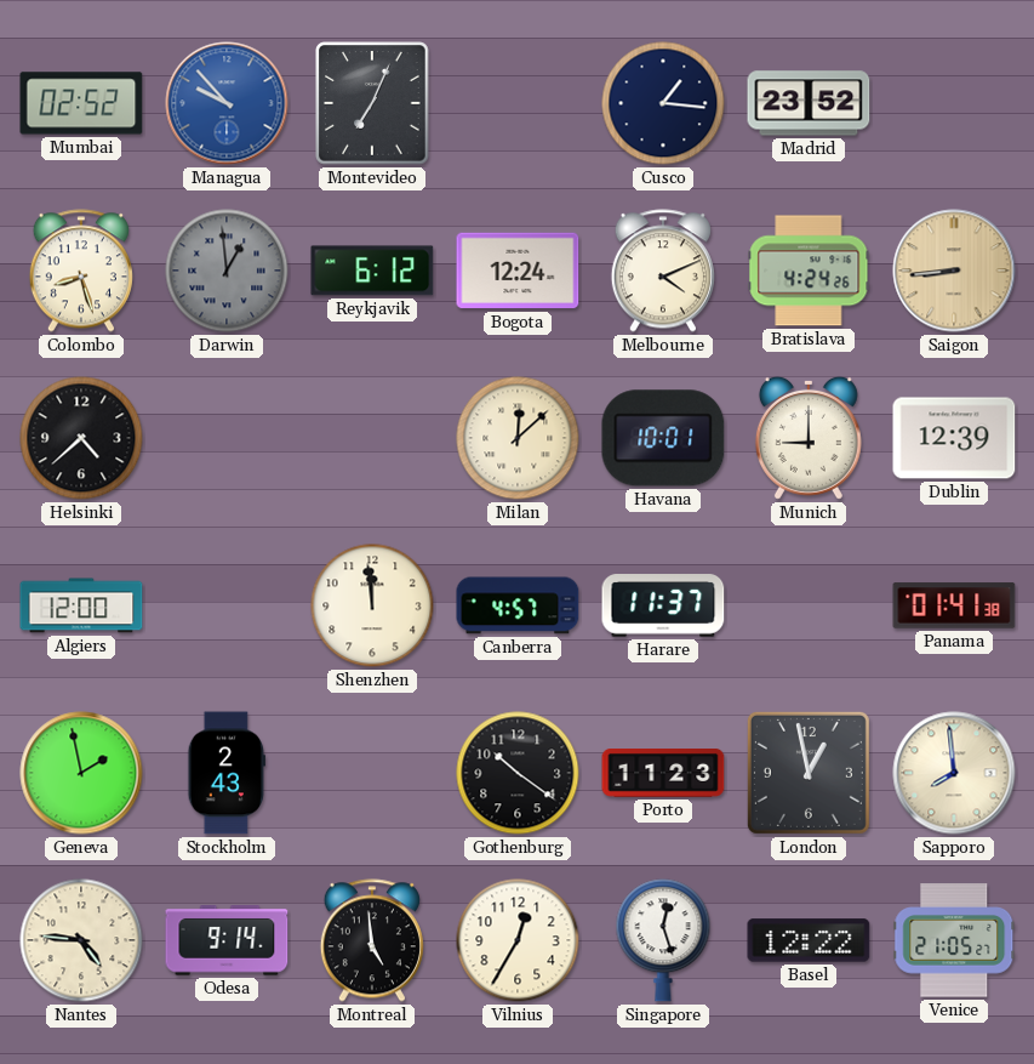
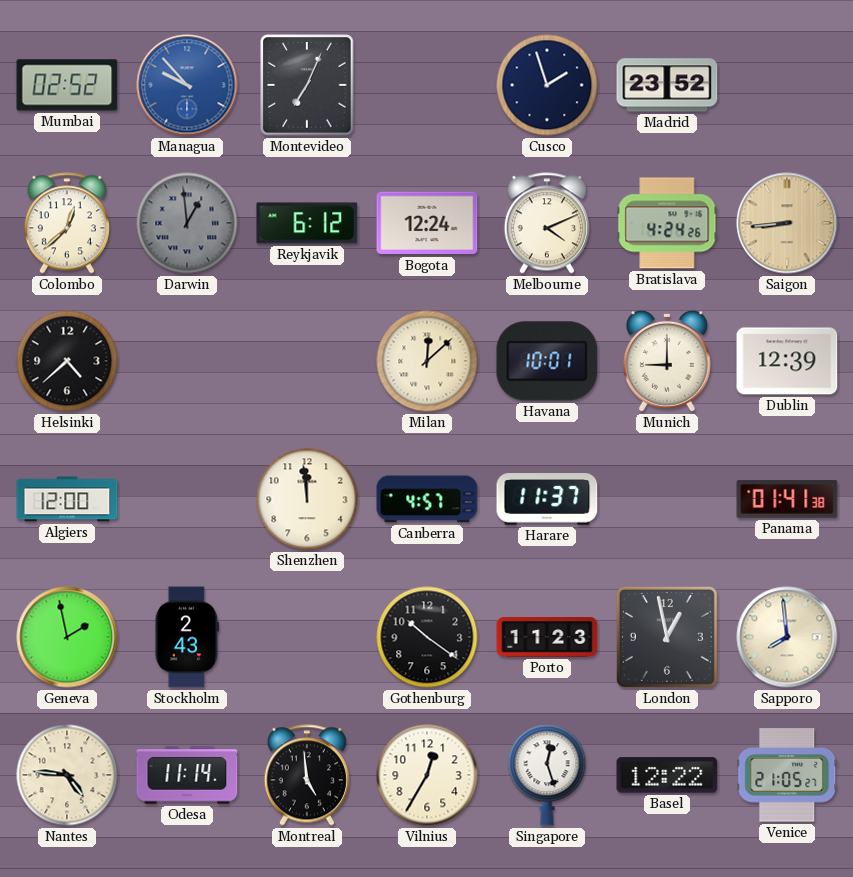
Cusco: 1:16 -> 1:57 (547, 85)
Colombo: 8:27 -> 12:38 (67, 223)
Odesa: 9:14 -> 11:14 (187, 775)
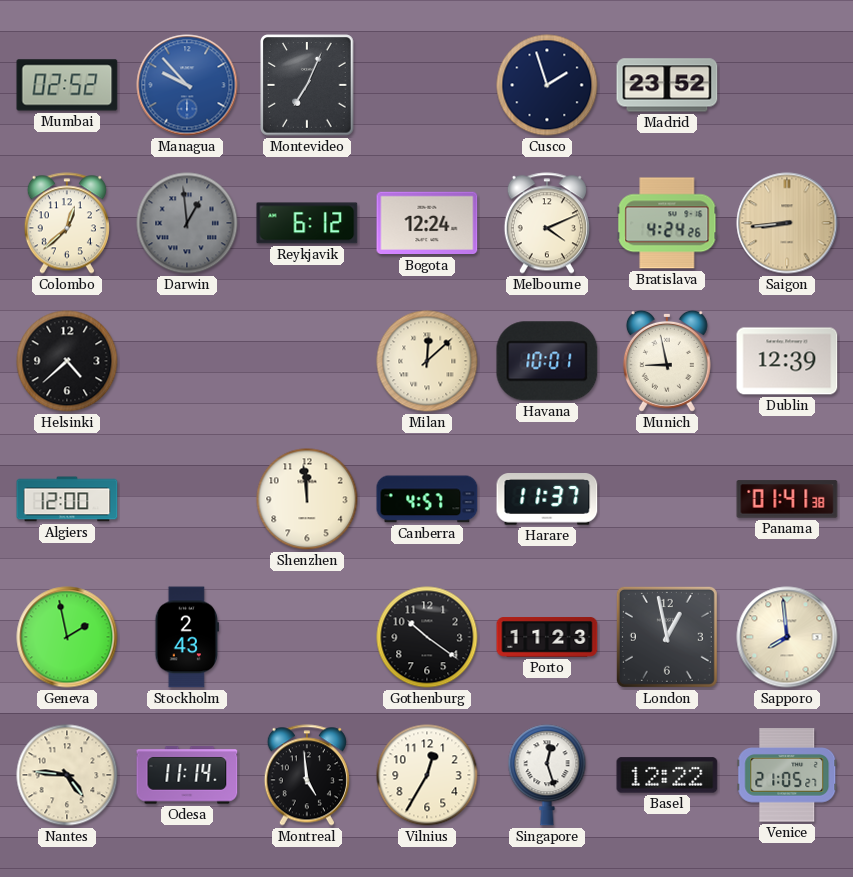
Munich: 9:00 -> 8:58 (667, 361)
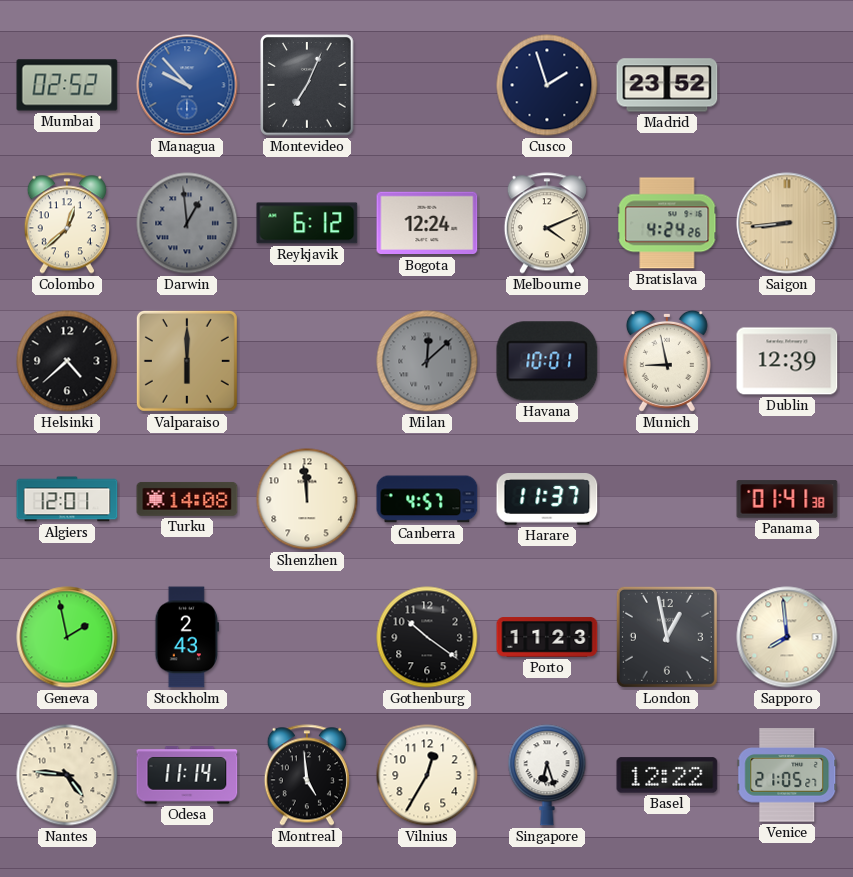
Valparaiso: none -> 6:00 (187, 361)
Milan dial: cream -> grey (427, 361)
Algiers: 12:00 -> 12:01 (67, 499)
Turku: none -> 14:08 (187, 499)
Singapore: 12:27 -> 6:27 (547, 775)
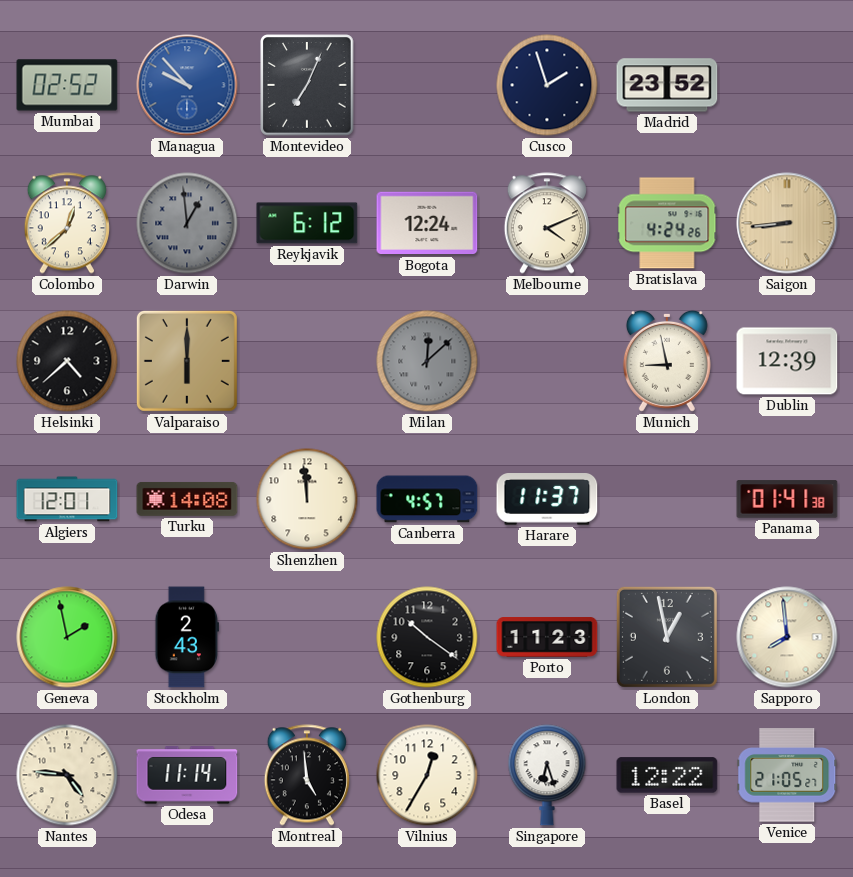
Havana: 10:01 -> none (547, 361)
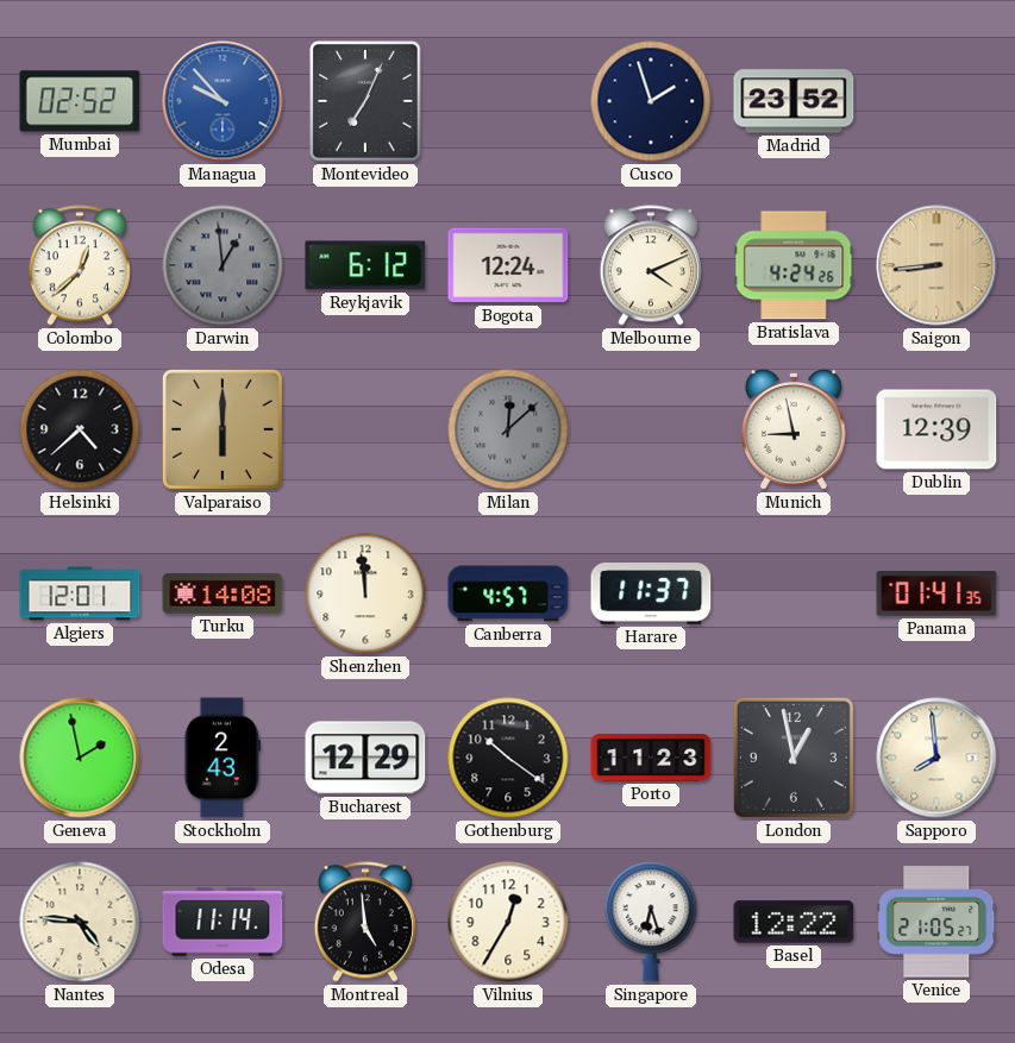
Panama: 01:41:38 -> 01:41:35 (936, 593)
Bucharest: none -> 12:29 (365, 758)
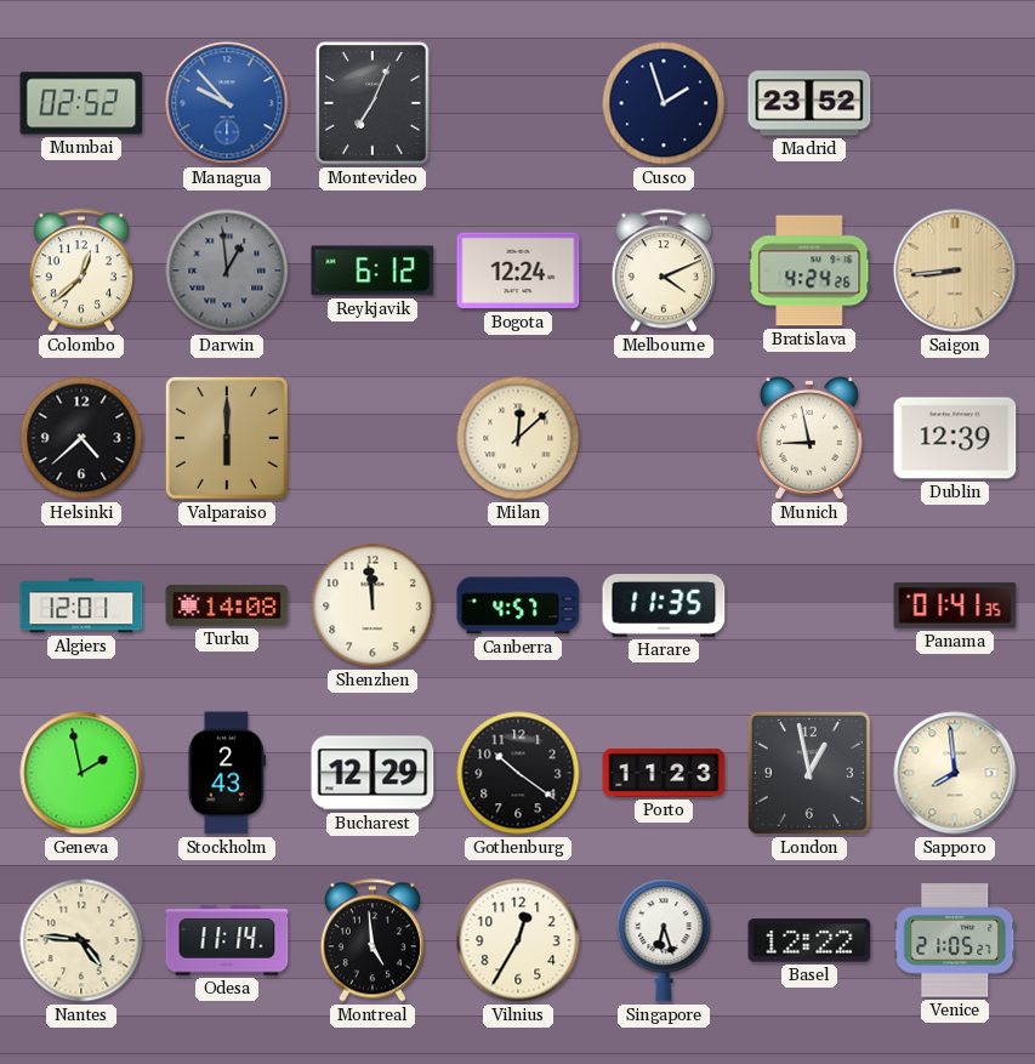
Milan dial: grey -> cream (518, 438)
Harare: 11:37 -> 11:35 (664, 607)
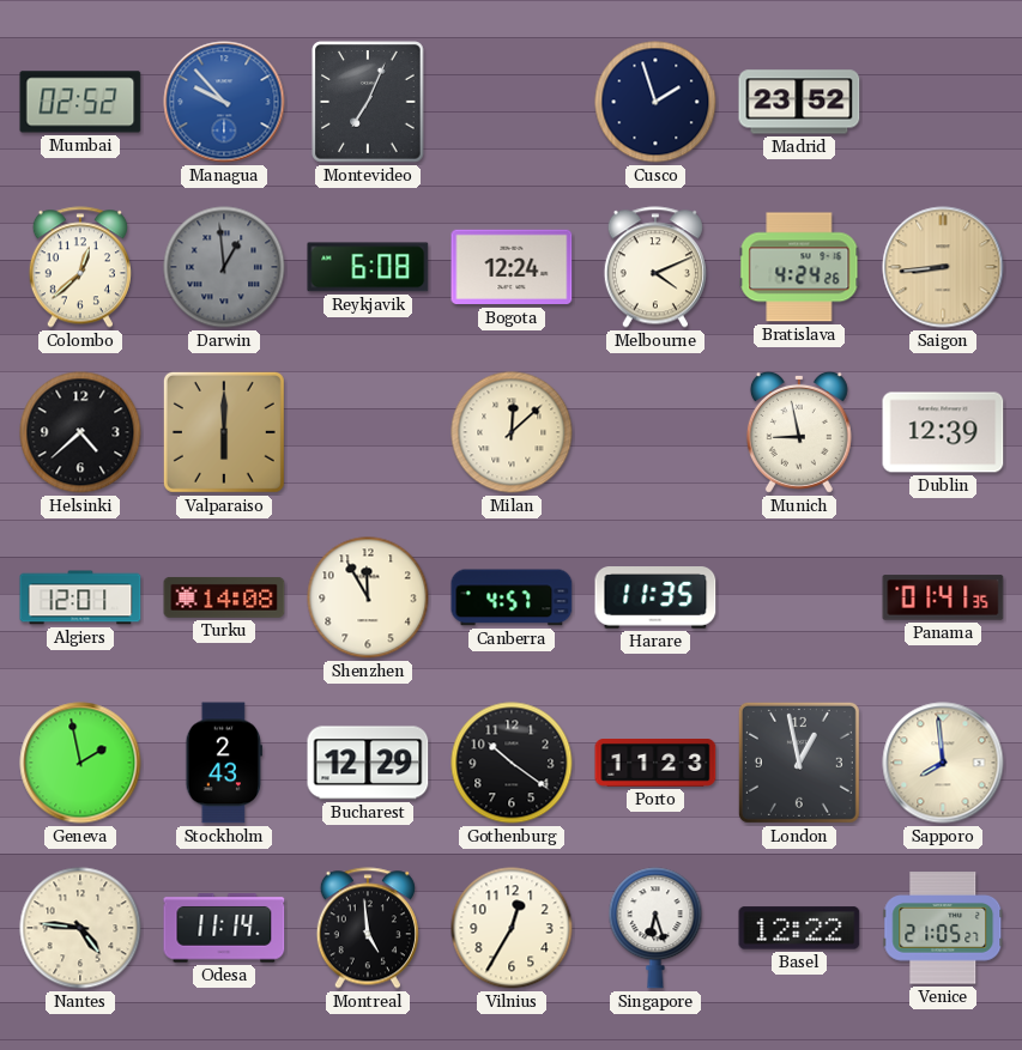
Reykjavik: 6:12 -> 6:08 (368, 267)
Shenzhen: 11:59 -> 11:55 (368, 597)
